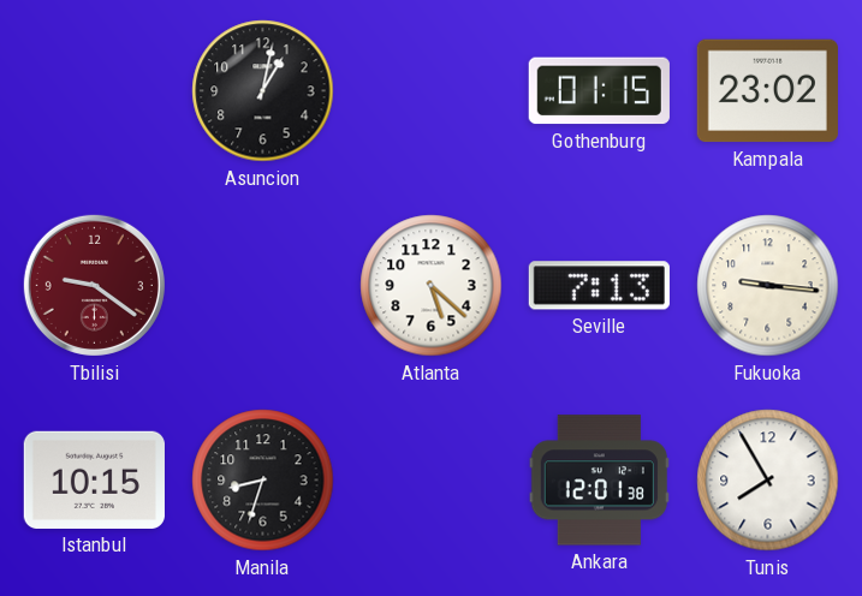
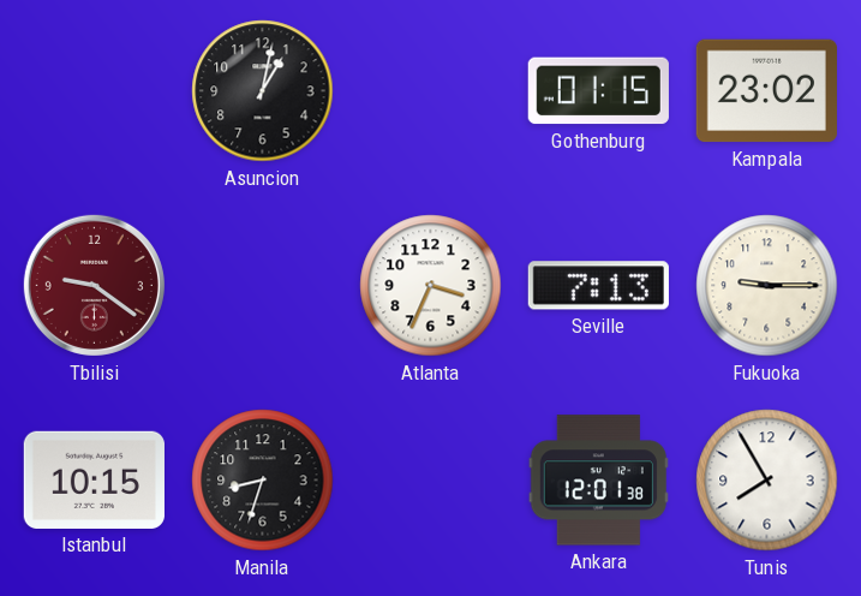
Atlanta: 5:22 -> 3:34 (431, 286)
Fukuoka: 9:16 -> 9:15 (767, 286)
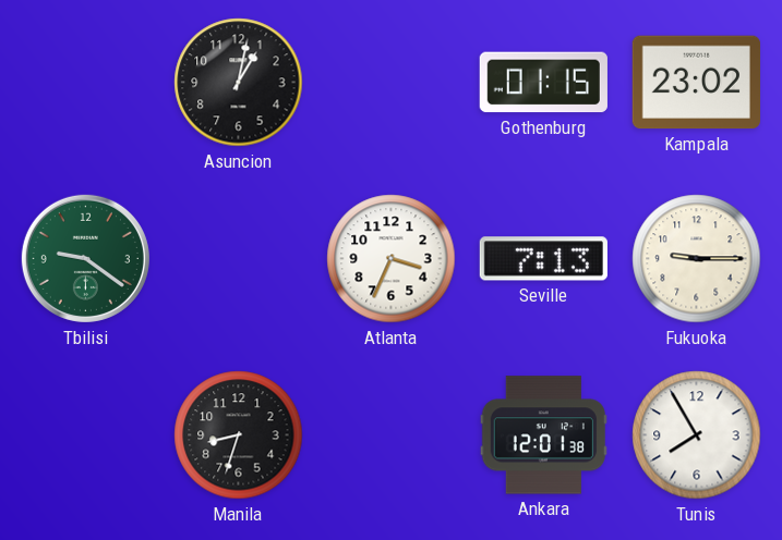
Tbilisi dial: burgundy -> green (85, 258)
Istanbul: 10:15 -> none (94, 479)
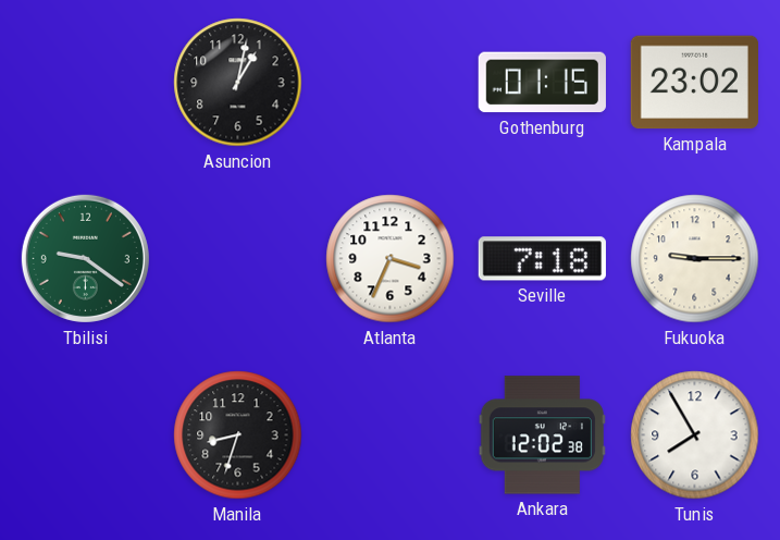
Seville: 7:13 -> 7:18 (542, 259)
Ankara: 12:01 -> 12:02 (542, 435)
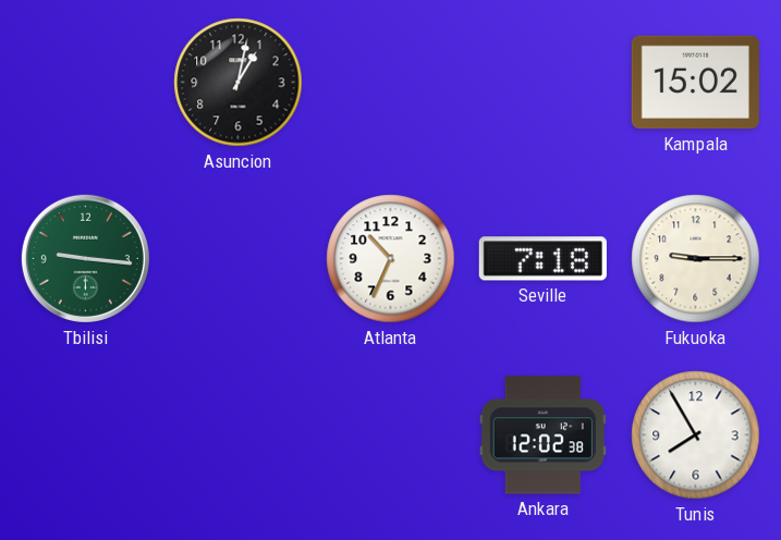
Gothenburg: 01:15 -> none (542, 83)
Kampala: 23:02 -> 15:02 (695, 83)
Tbilisi: 9:21 -> 9:16 (85, 258)
Atlanta: 3:34 -> 10:34 (391, 259)
Manila: 8:33 -> none (238, 435)
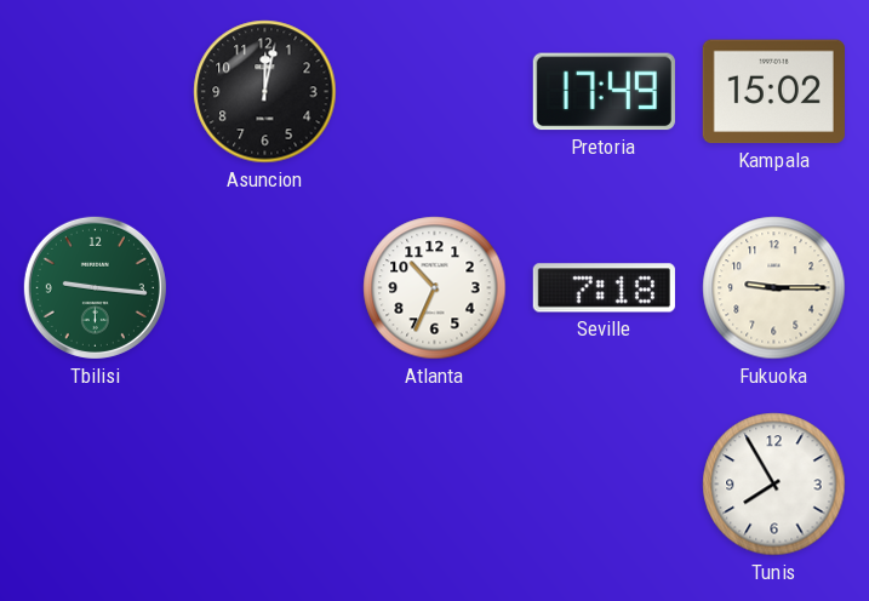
Asuncion: 1:02 -> 12:02 (265, 92)
Pretoria: none -> 17:49 (604, 92)
Ankara: 12:02 -> none (542, 435)
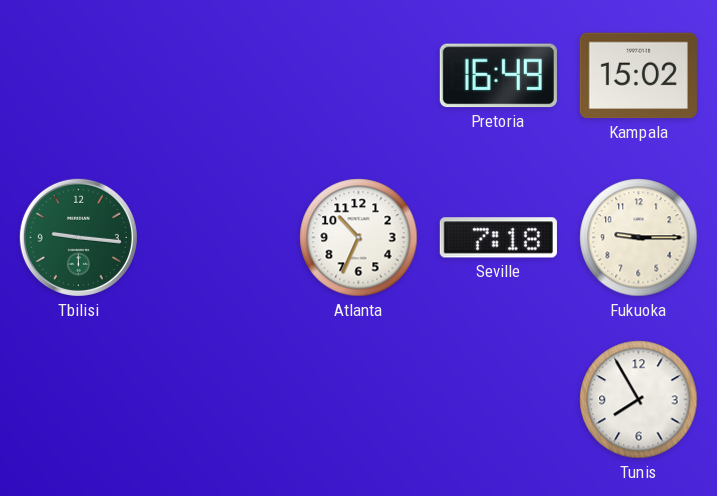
Asuncion: 12:02 -> none (265, 92)
Pretoria: 17:49 -> 16:49 (498, 76)
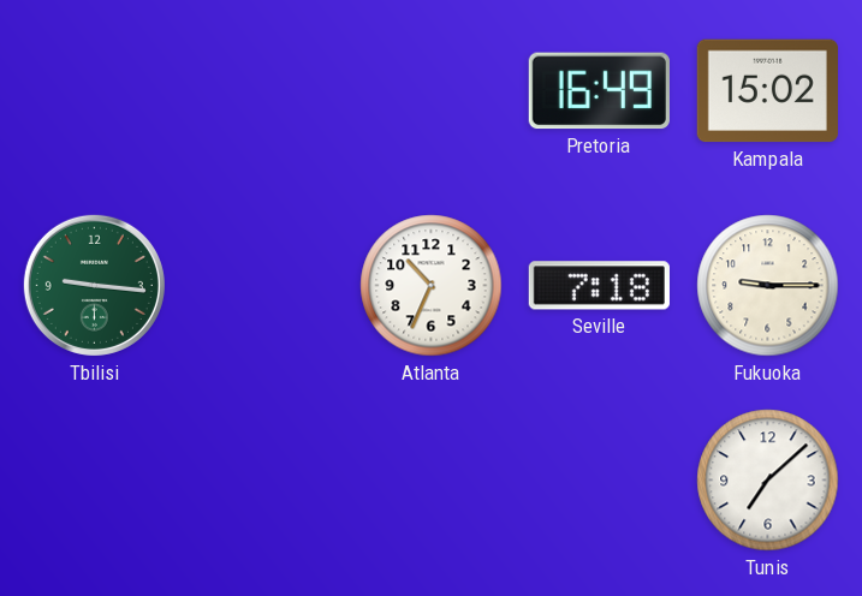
Tunis: 7:55 -> 7:08 (768, 481)
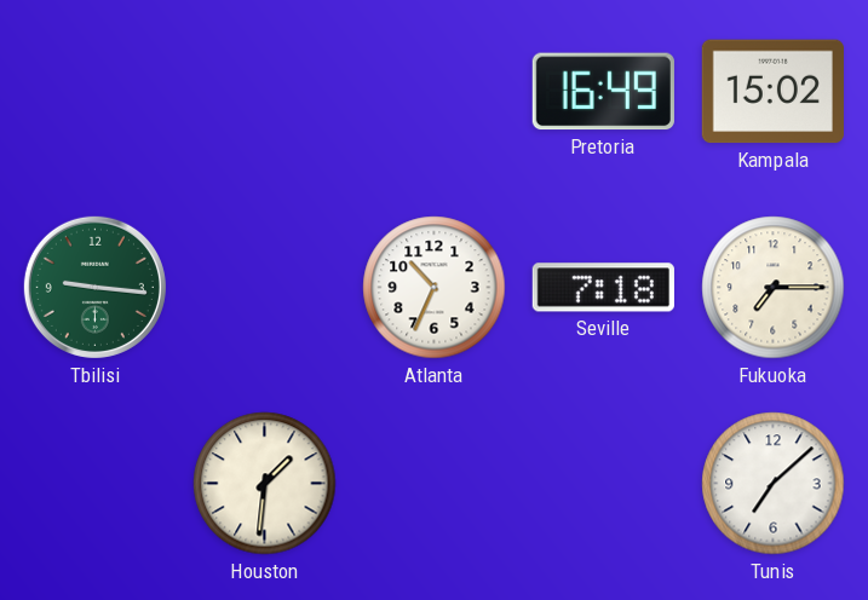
Fukuoka: 9:15 -> 7:15 (774, 288)
Houston: none -> 1:31 (265, 484)
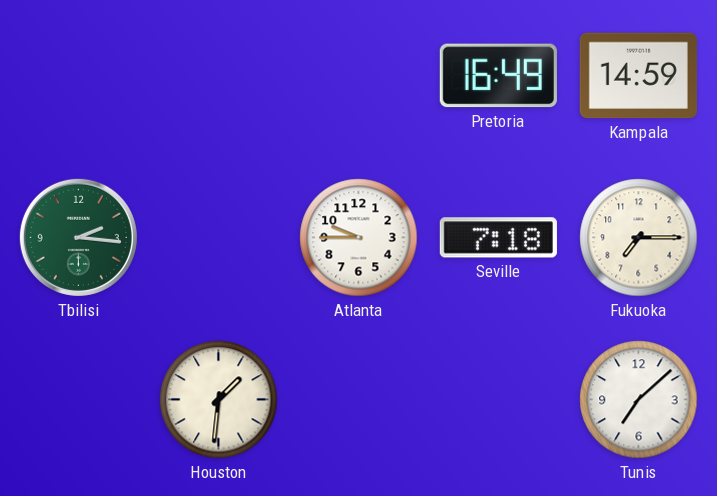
Kampala: 15:02 -> 14:59 (638, 76)
Tbilisi: 9:16 -> 2:16 (78, 237)
Atlanta: 10:34 -> 9:45 (359, 238)
